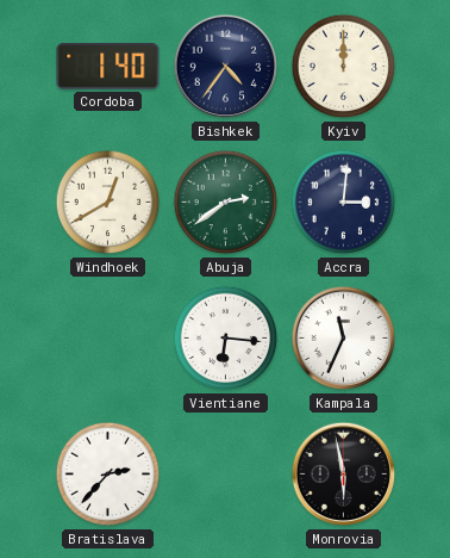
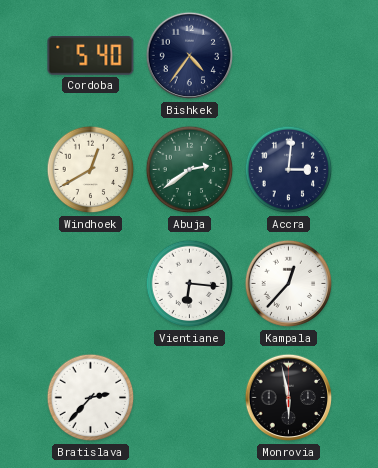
Cordoba: 1:40 -> 5:40 (91, 56)
Kyiv: 12:00 -> none (344, 67)
Kampala: 11:34 -> 12:37 (289, 284)
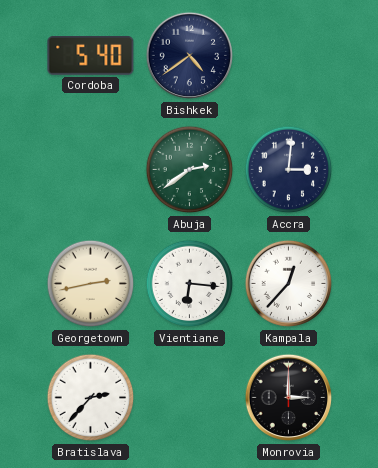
Bishkek: 4:36 -> 4:39 (190, 56)
Windhoek: 12:40 -> none (91, 170)
Georgetown: none -> 2:43 (91, 284)
Monrovia: 5:58 -> 3:00 (289, 398)
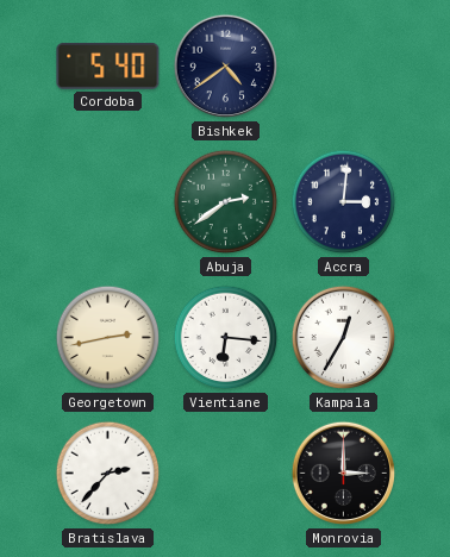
Kampala: 12:37 -> 12:35 (344, 338)
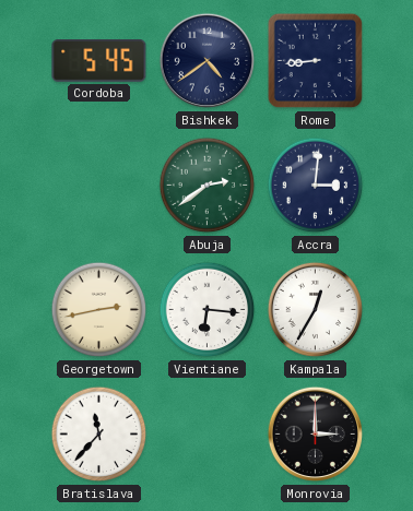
Cordoba: 5:40 -> 5:45 (99, 61)
Rome: none -> 8:44 (316, 61)
Bratislava: 2:37 -> 11:37 (99, 435)
